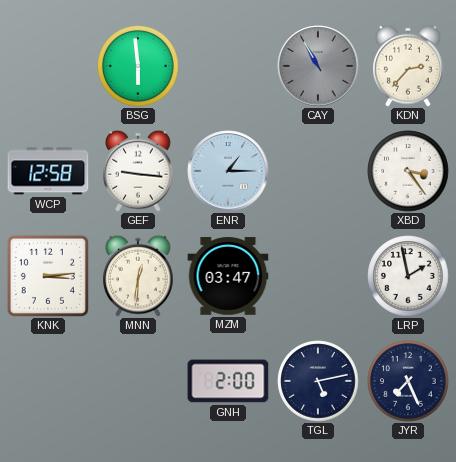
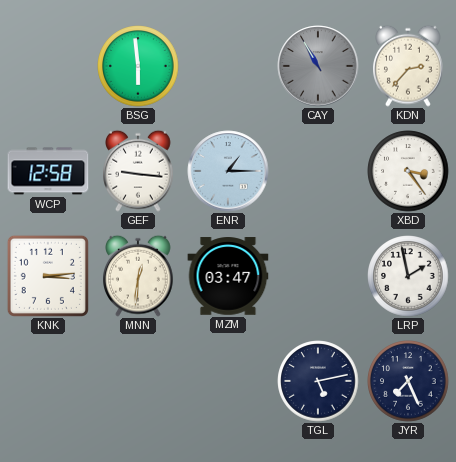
GNH: 2:00 -> none (228, 381)
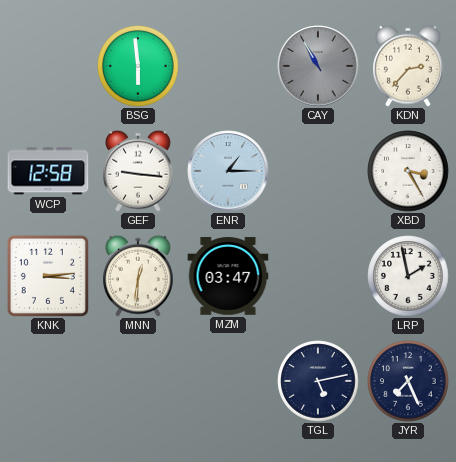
XBD: 3:24 -> 3:25 (408, 171)
